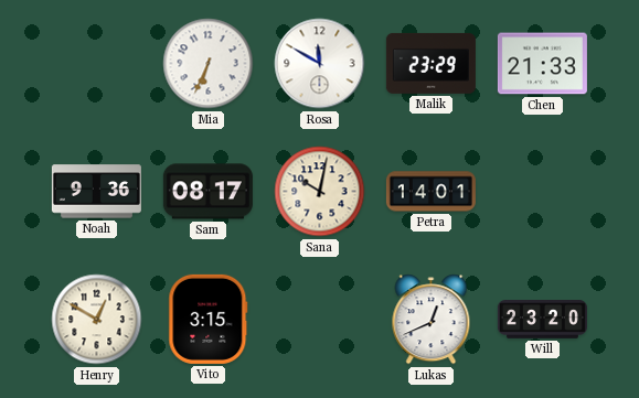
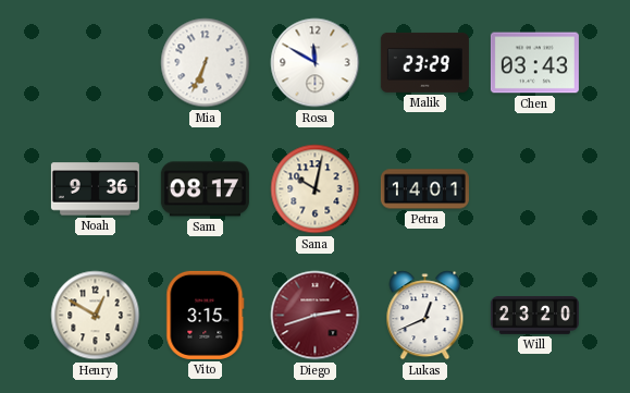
Chen: 21:33 -> 03:43 (534, 63)
Diego: none -> 2:42 (316, 316)
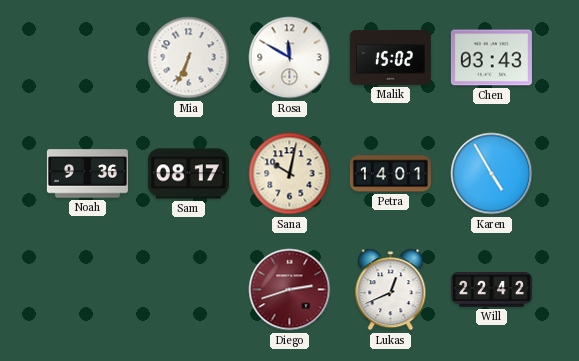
Malik: 23:29 -> 15:02 (390, 57)
Karen: none -> 4:55 (492, 174)
Henry: 12:50 -> none (96, 316)
Vito: 3:15 -> none (206, 315)
Will: 23:20 -> 22:42 (491, 290)
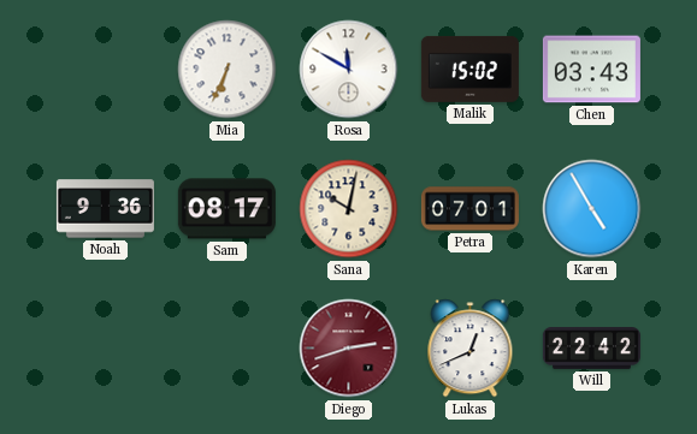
Petra: 14:01 -> 07:01 (469, 209)
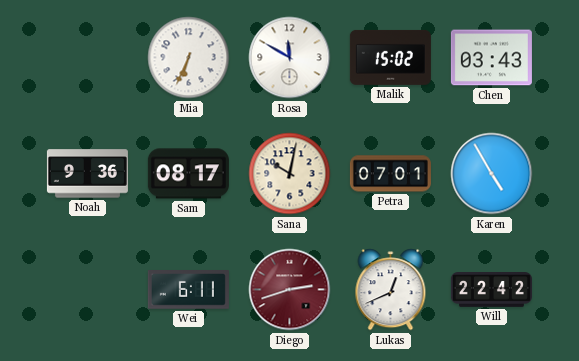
Wei: none -> 6:11 (188, 290)
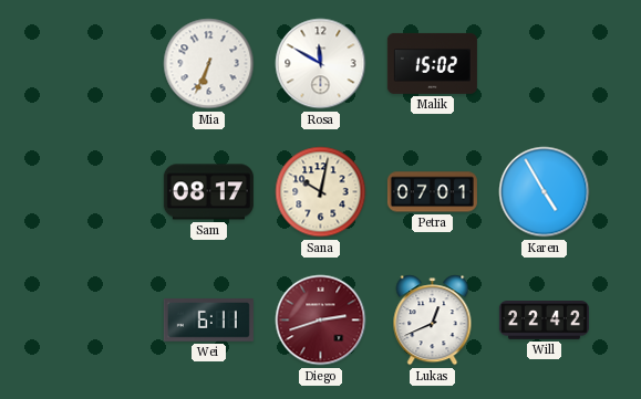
Chen: 03:43 -> none (491, 58)
Noah: 9:36 -> none (87, 174)
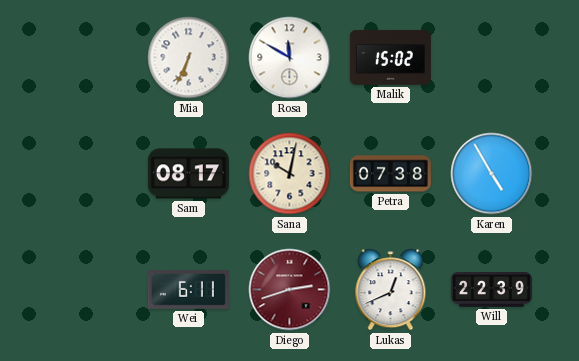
Petra: 07:01 -> 07:38 (390, 174)
Will: 22:42 -> 22:39 (491, 290)
